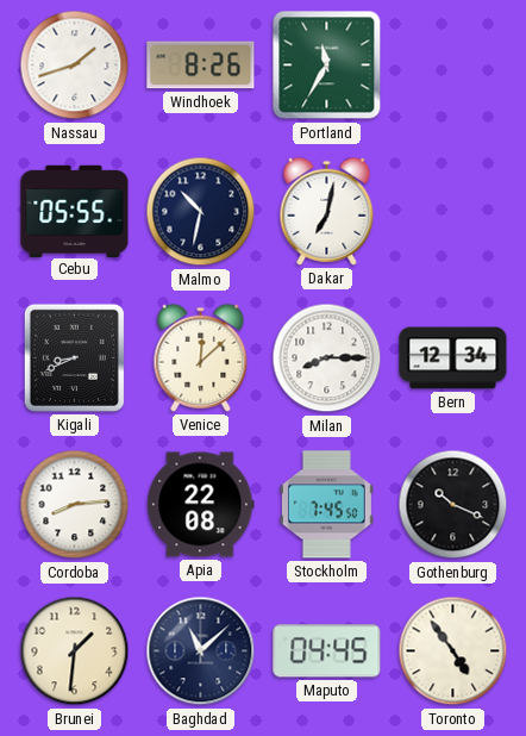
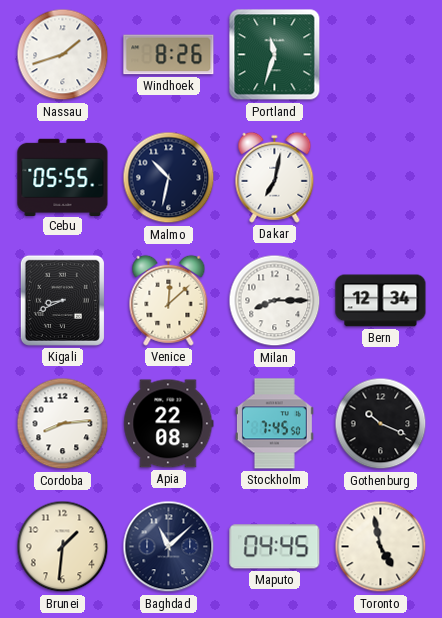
Portland: 11:35 -> 11:33 (275, 55)
Toronto: 4:54 -> 4:58 (381, 547)
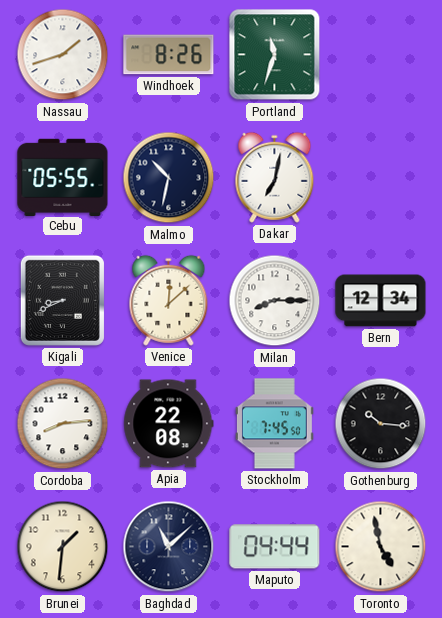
Gothenburg: 10:19 -> 10:16 (381, 424)
Maputo: 04:45 -> 04:44 (275, 547)
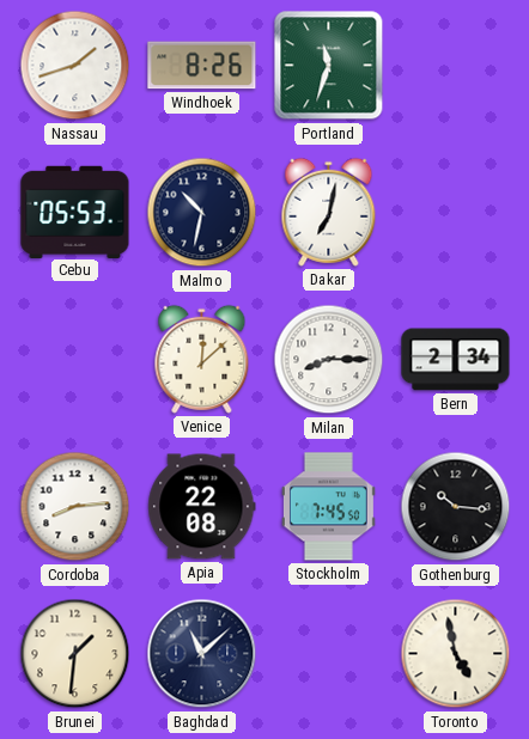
Cebu: 05:55 -> 05:53 (75, 212)
Kigali: 8:41 -> none (62, 300)
Bern: 12:34 -> 2:34 (456, 360)
Maputo: 04:44 -> none (275, 547)
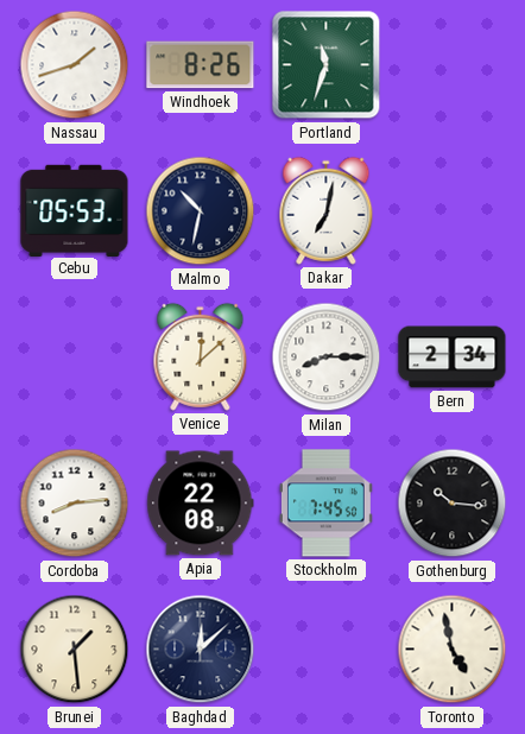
Brunei: 1:31 -> 1:29 (75, 650)
Baghdad: 11:08 -> 12:08 (201, 650)
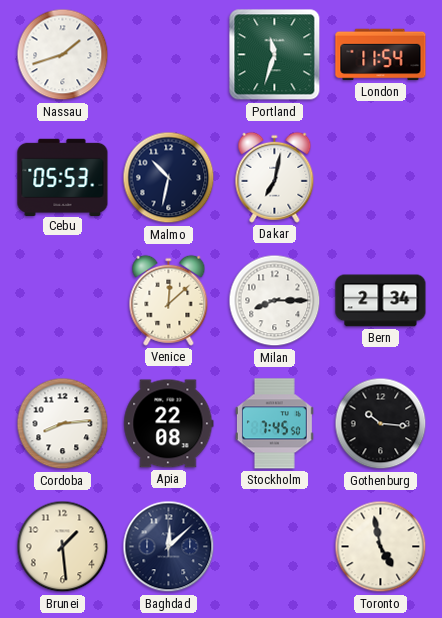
Windhoek: 8:26 -> none (201, 65)
London: none -> 11:54 (381, 55)
